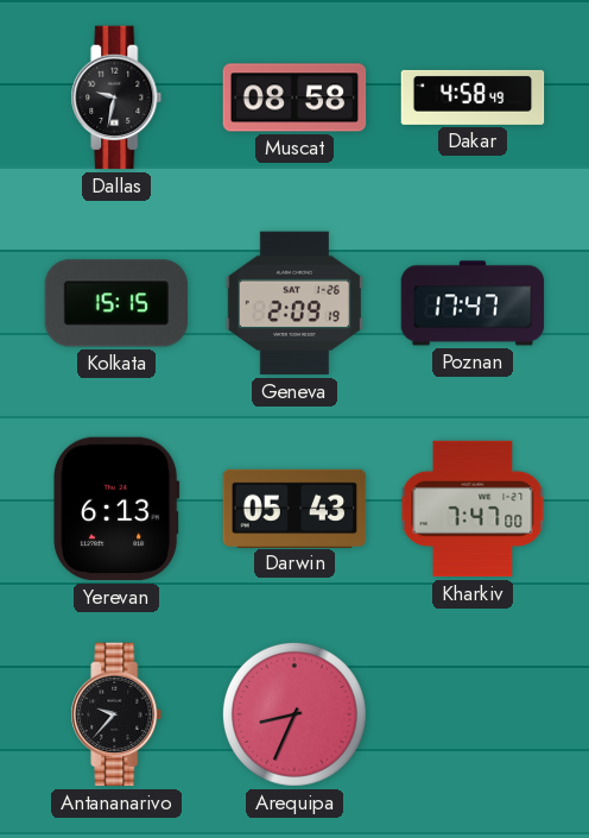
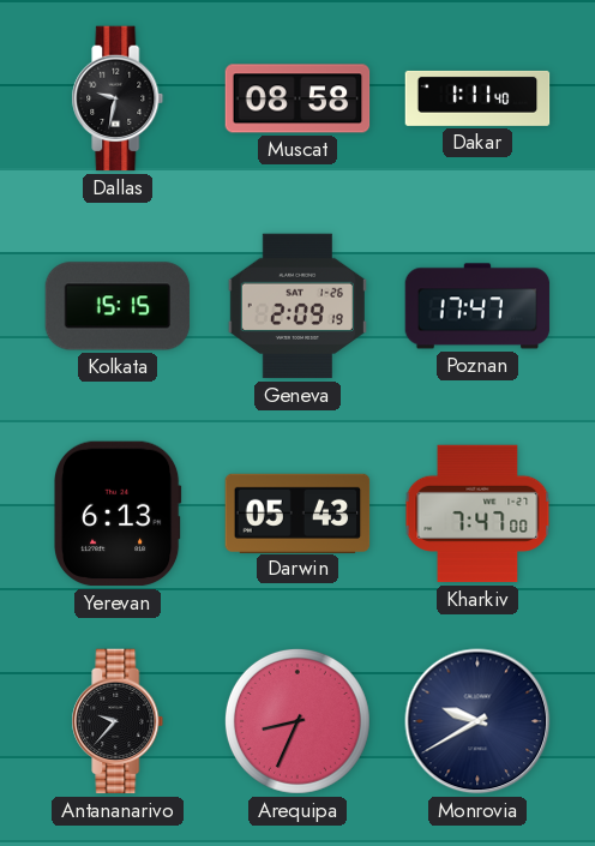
Dakar: 4:58 -> 1:11 (477, 98)
Monrovia: none -> 9:40 (477, 721)
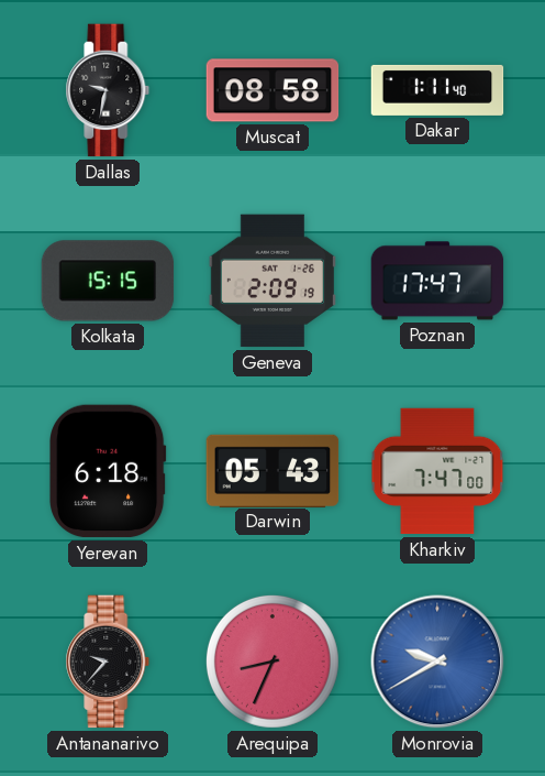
Yerevan: 6:13 -> 6:18 (109, 471)
Monrovia dial: navy -> blue (437, 662)
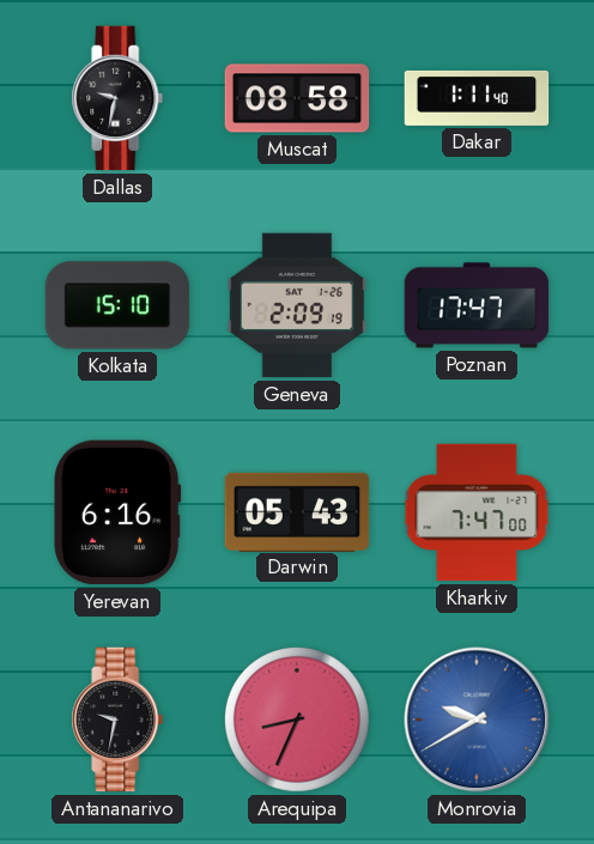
Kolkata: 15:15 -> 15:10 (117, 305)
Yerevan: 6:18 -> 6:16 (119, 512)
Antananarivo: 9:37 -> 9:32 (117, 719)
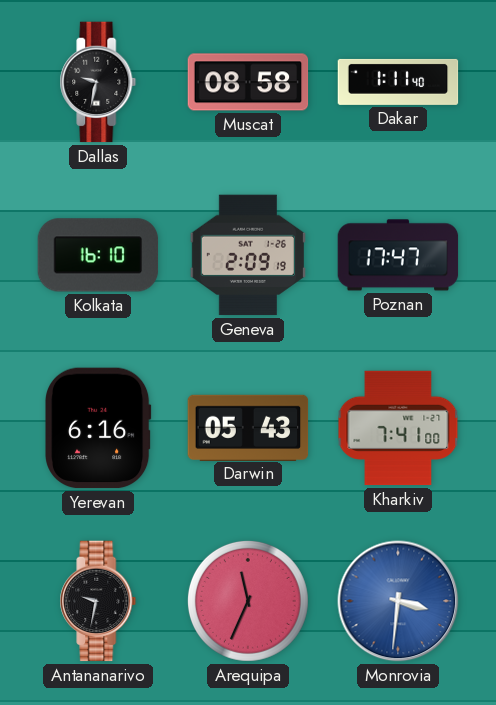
Kolkata: 15:10 -> 16:10 (98, 255)
Kharkiv: 7:47 -> 7:41 (398, 428)
Arequipa: 8:34 -> 11:34 (248, 601)
Monrovia: 9:40 -> 3:31 (398, 601)
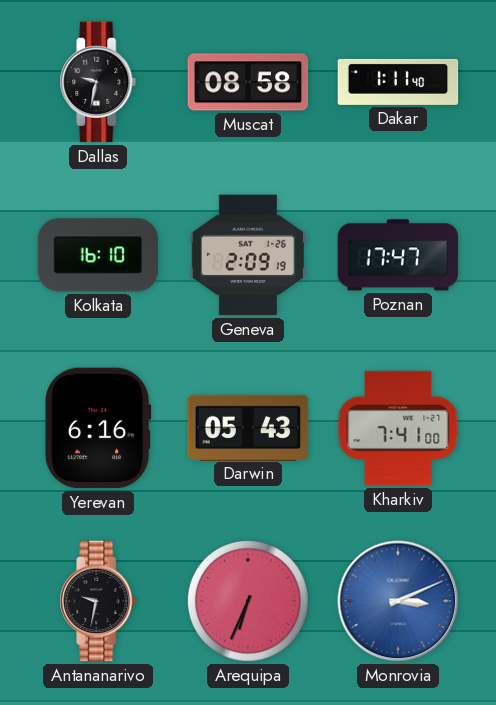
Arequipa: 11:34 -> 6:34 (248, 601)
Monrovia: 3:31 -> 3:11 (398, 601)
